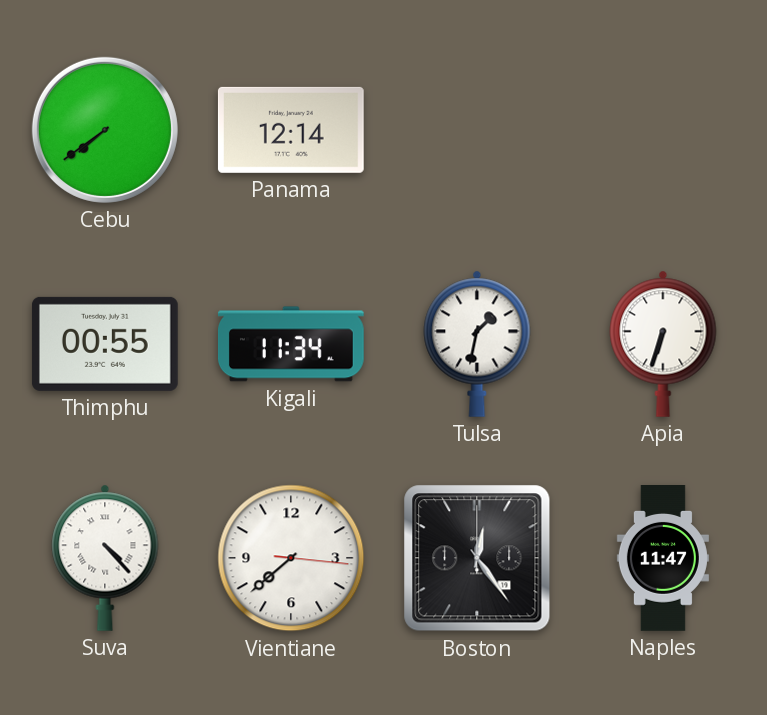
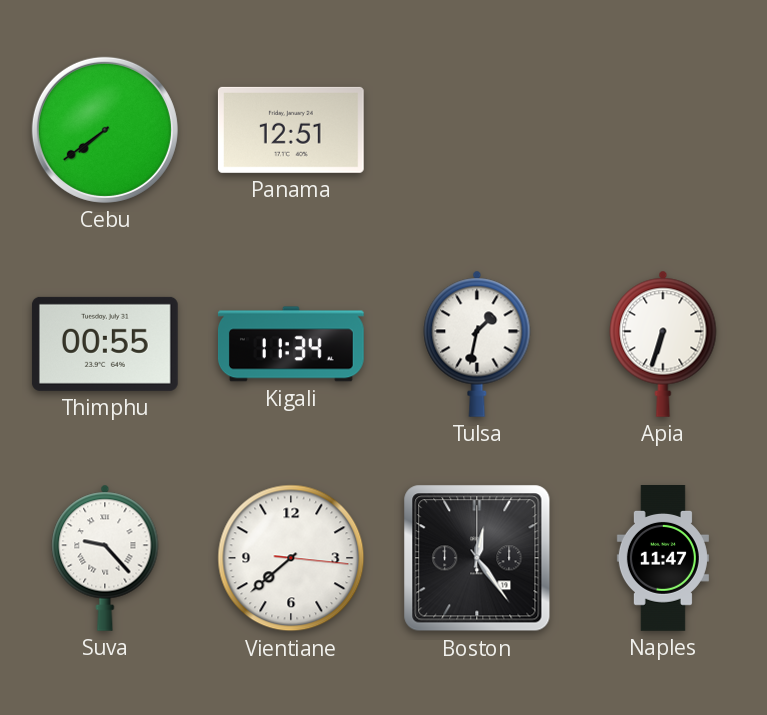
Panama: 12:14 -> 12:51 (291, 130)
Suva: 4:23 -> 9:23 (105, 558)
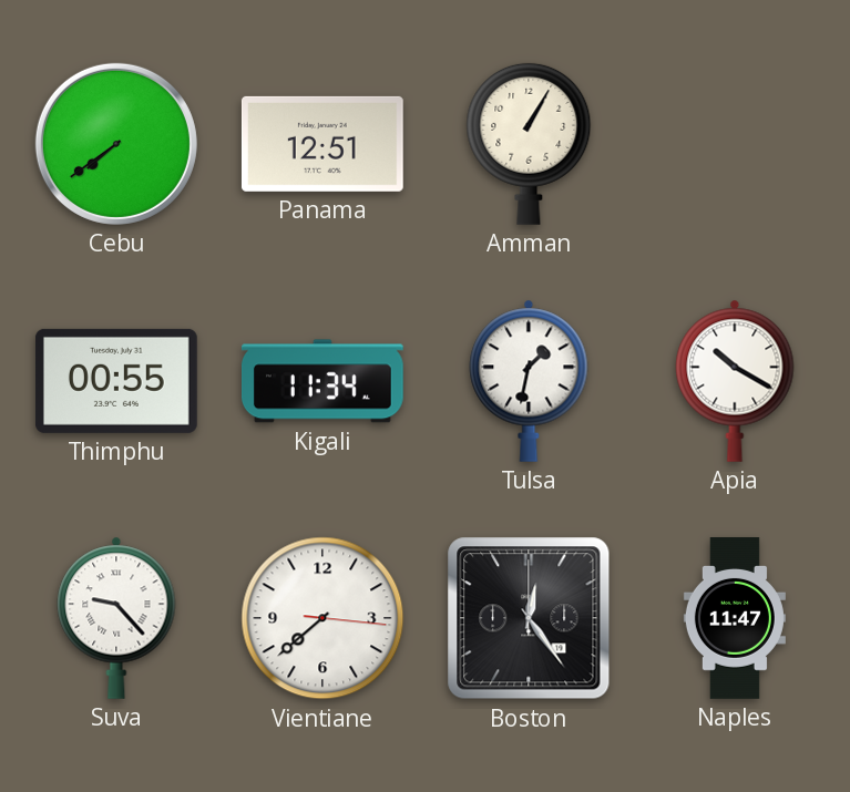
Amman: none -> 1:05 (529, 144)
Apia: 6:33 -> 10:20 (735, 381)
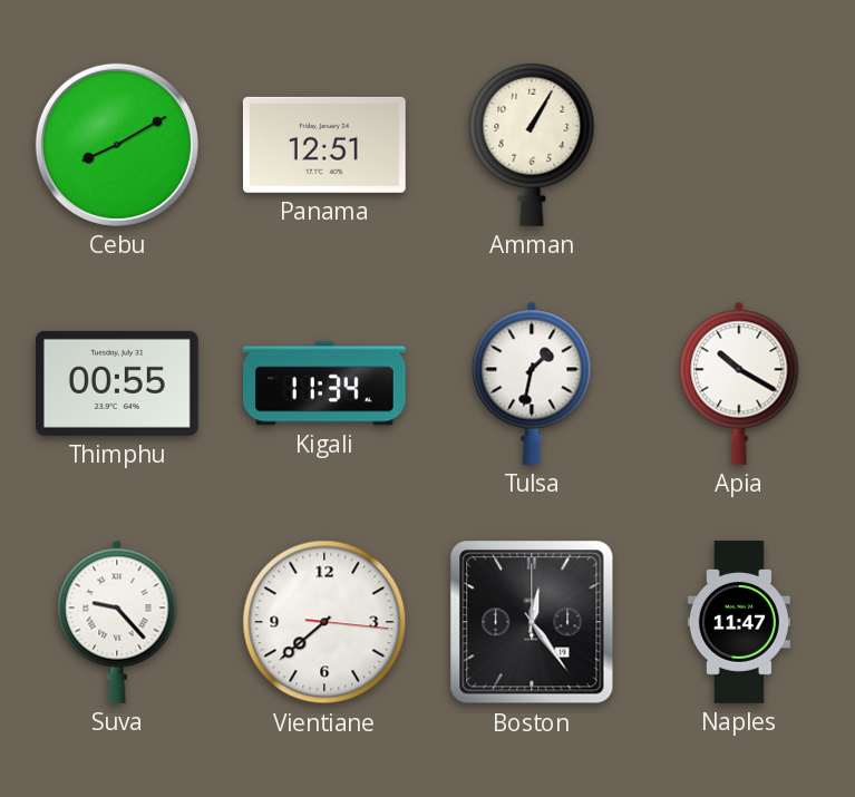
Cebu: 7:39 -> 8:10 (117, 145)
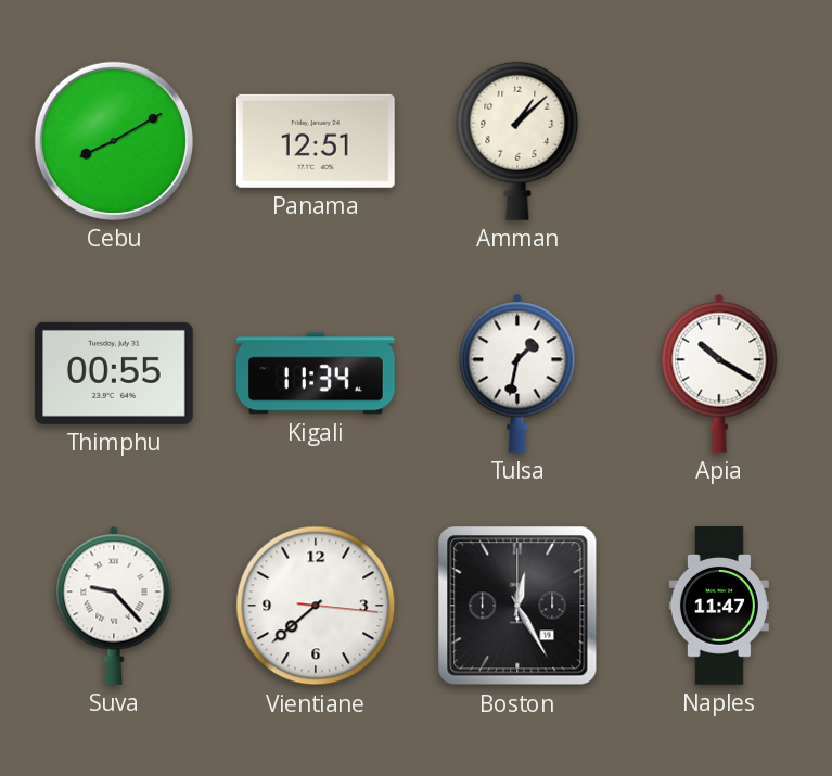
Amman: 1:05 -> 1:08 (517, 141)
Boston: 12:24 -> 12:25 (517, 606)
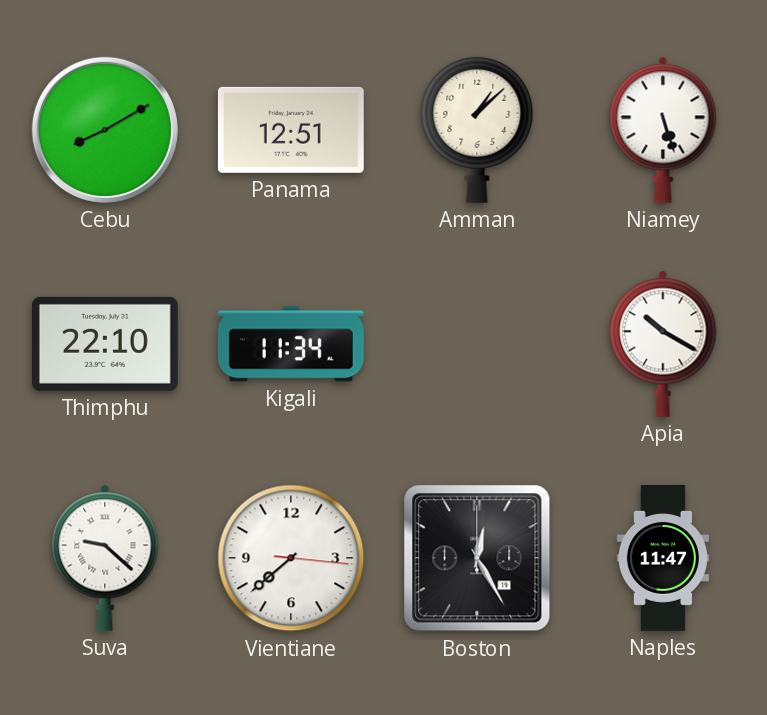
Niamey: none -> 5:27 (663, 130)
Thimphu: 00:55 -> 22:10 (105, 344)
Tulsa: 1:32 -> none (517, 373)
Suva: 9:23 -> 9:22 (105, 558)
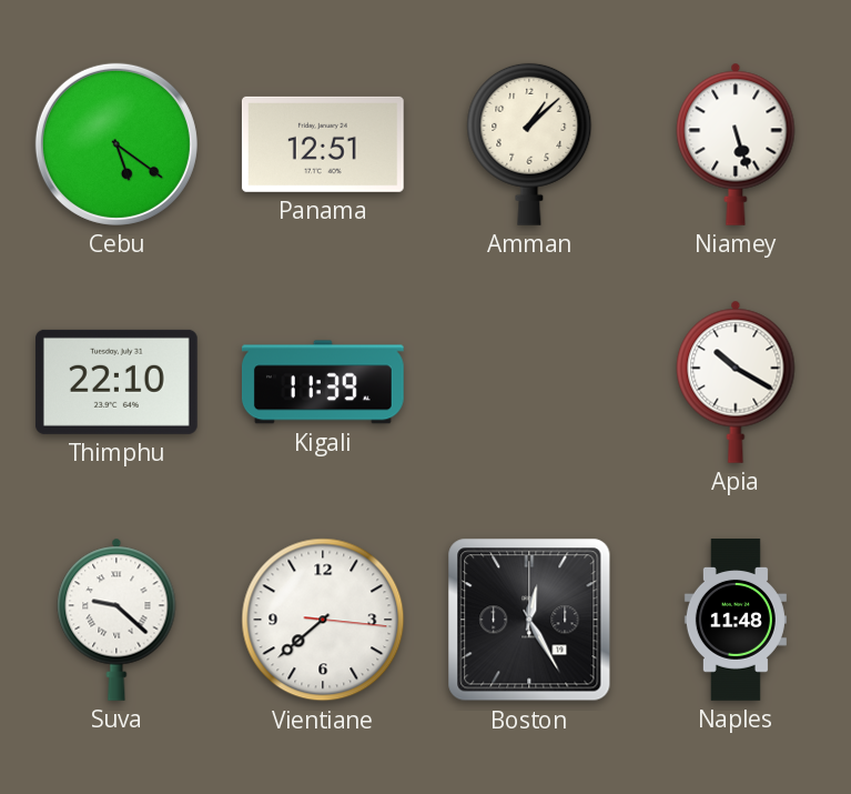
Cebu: 8:10 -> 5:21 (116, 144)
Kigali: 11:34 -> 11:39 (323, 382)
Naples: 11:47 -> 11:48 (736, 621)
